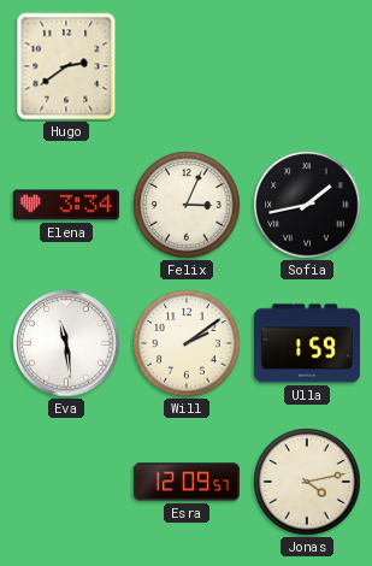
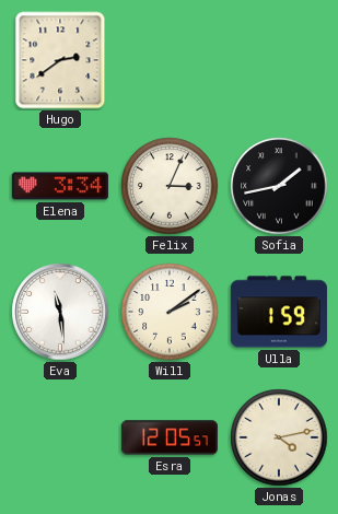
Esra: 12:09 -> 12:05 (170, 437)
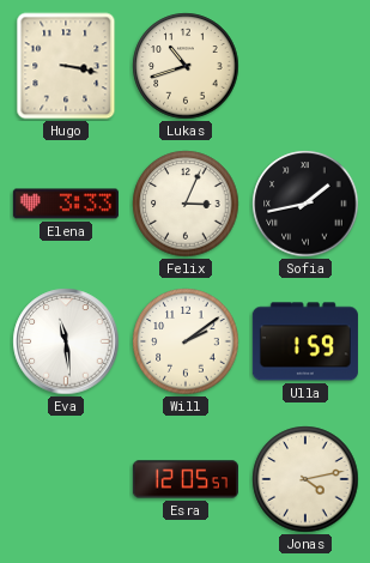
Hugo: 2:39 -> 3:17 (66, 66)
Lukas: none -> 10:42 (186, 66)
Elena: 3:34 -> 3:33 (66, 204)
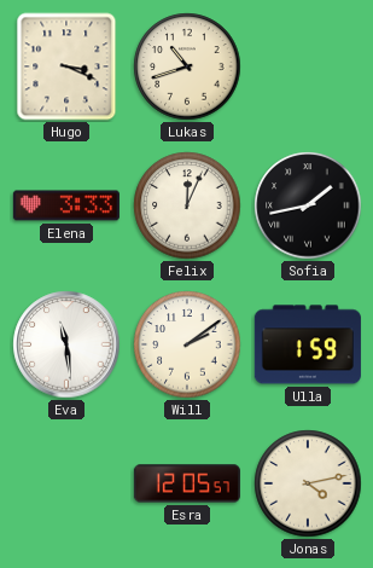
Hugo: 3:17 -> 3:19 (66, 66)
Felix: 3:04 -> 12:04 (187, 205)
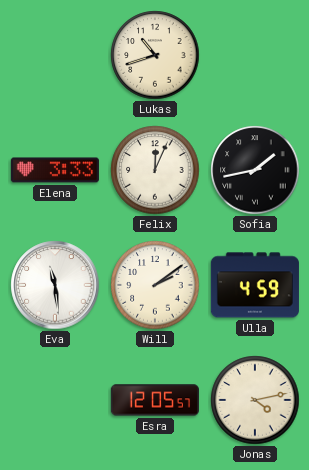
Hugo: 3:19 -> none (66, 66)
Ulla: 1:59 -> 4:59 (255, 285)
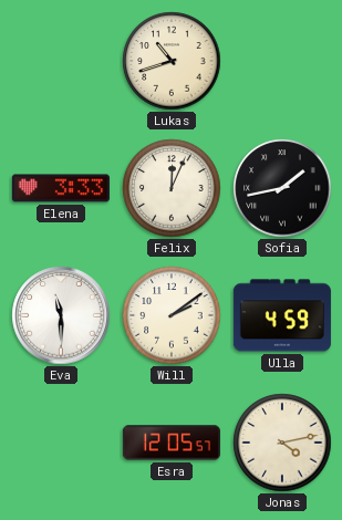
Eva: 11:29 -> 11:30 (61, 315)
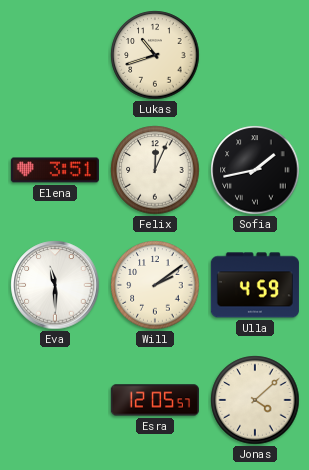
Elena: 3:33 -> 3:51 (55, 170)
Jonas: 4:13 -> 4:08 (255, 400)
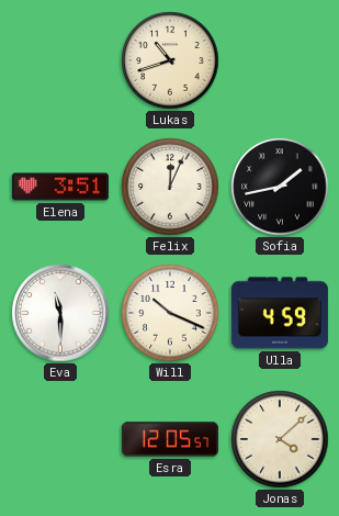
Will: 2:09 -> 10:19 (170, 313)
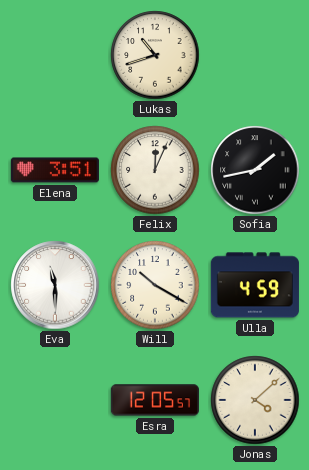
Will: 10:19 -> 10:20 (155, 285)
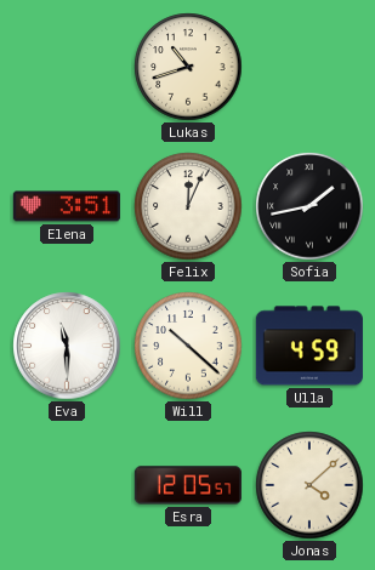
Will: 10:20 -> 10:22 (188, 346)
